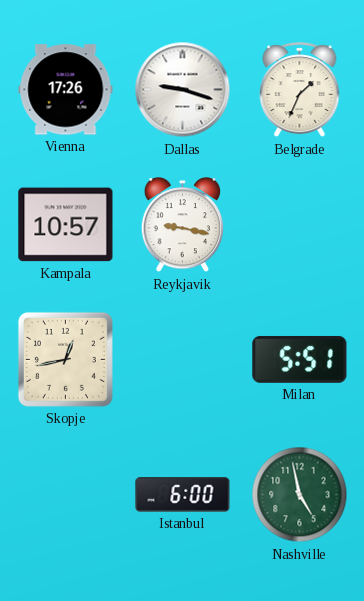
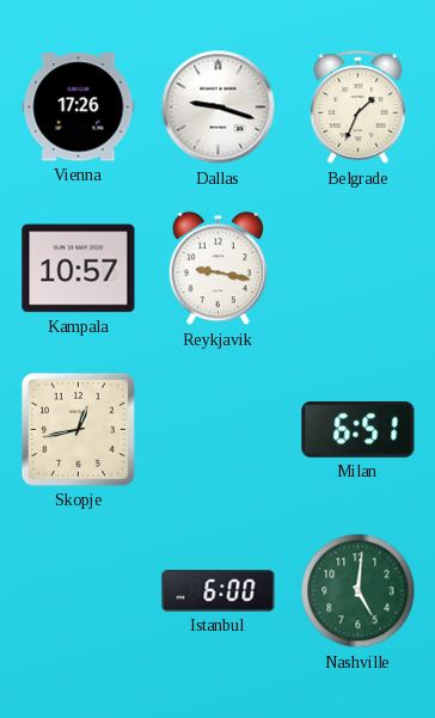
Milan: 5:51 -> 6:51 (359, 429)
Nashville: 4:58 -> 5:01 (359, 591)
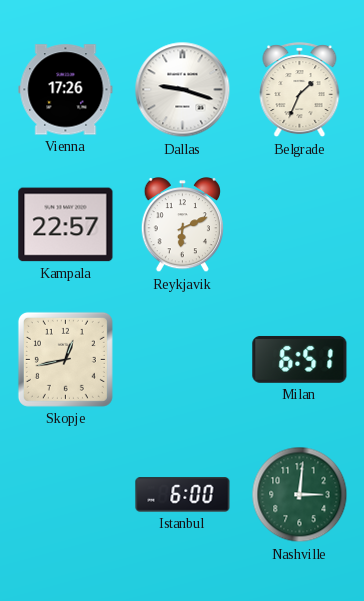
Kampala: 10:57 -> 22:57 (66, 225)
Reykjavik: 9:17 -> 6:11 (182, 225)
Nashville: 5:01 -> 3:01 (300, 495)
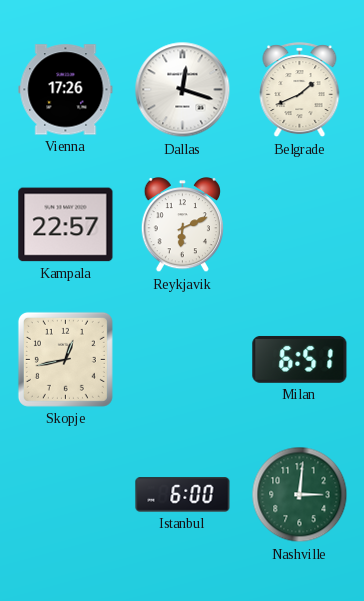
Dallas: 9:18 -> 12:18 (183, 90)
Belgrade: 1:34 -> 1:41 (300, 90)
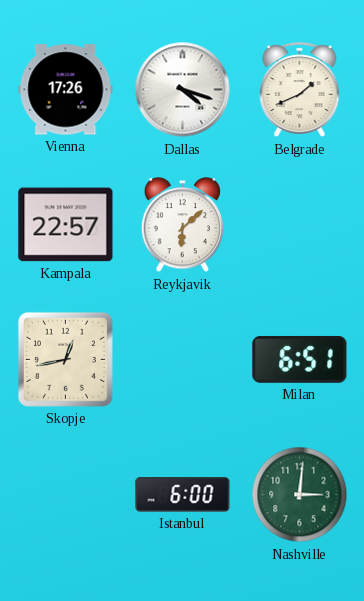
Dallas: 12:18 -> 4:18 (183, 90)
Reykjavik: 6:11 -> 6:08 (182, 225)
